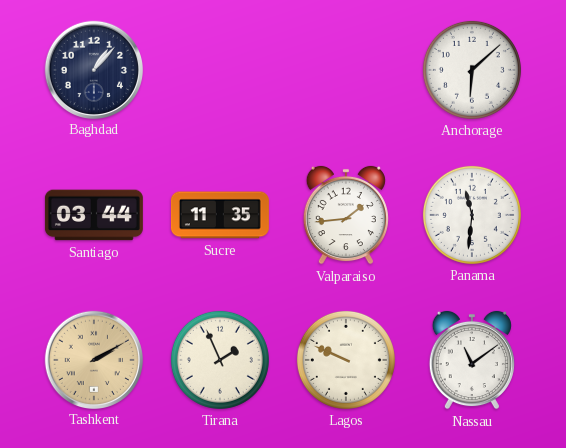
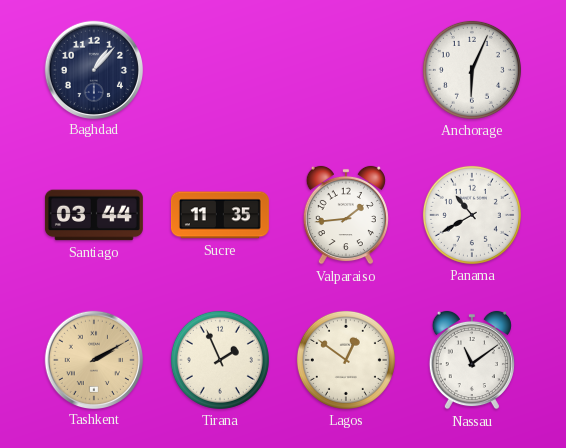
Anchorage: 6:08 -> 6:04 (472, 70)
Panama: 11:31 -> 10:40 (472, 215)
Lagos: 9:49 -> 12:51 (346, 360)
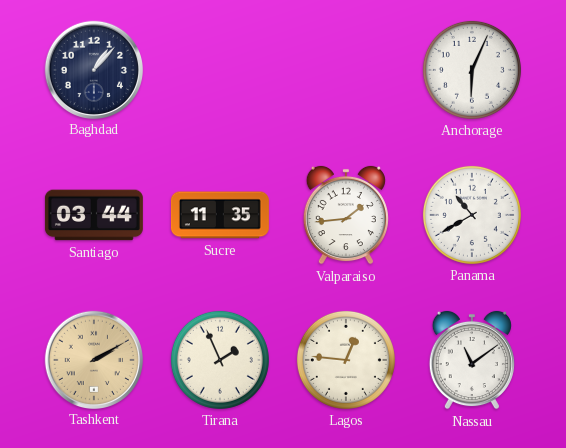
Lagos: 12:51 -> 12:46 (346, 360)
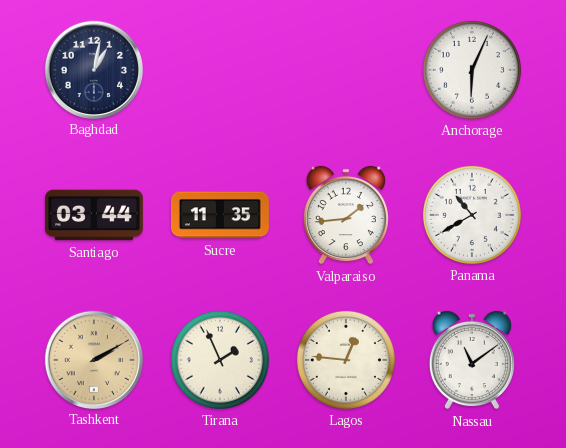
Baghdad: 1:07 -> 1:02 (93, 69)
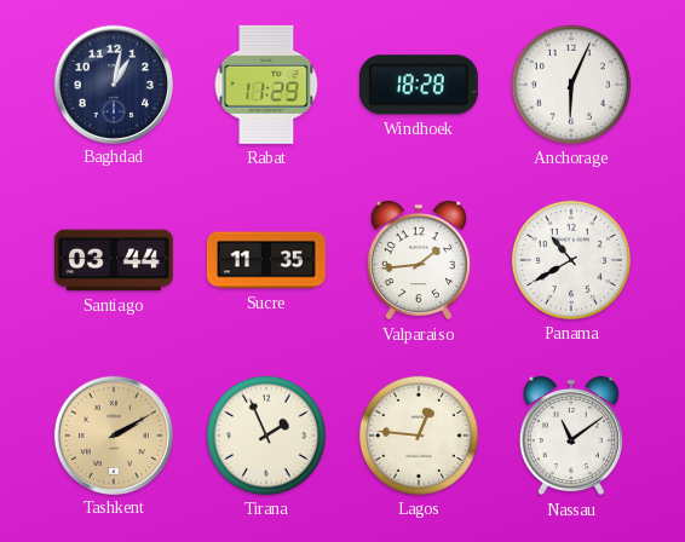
Rabat: none -> 11:29 (266, 85)
Windhoek: none -> 18:28 (419, 85)
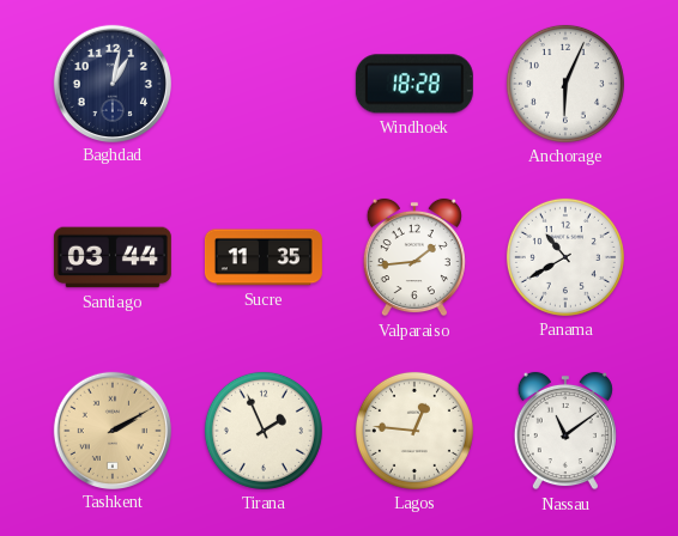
Rabat: 11:29 -> none (266, 85)
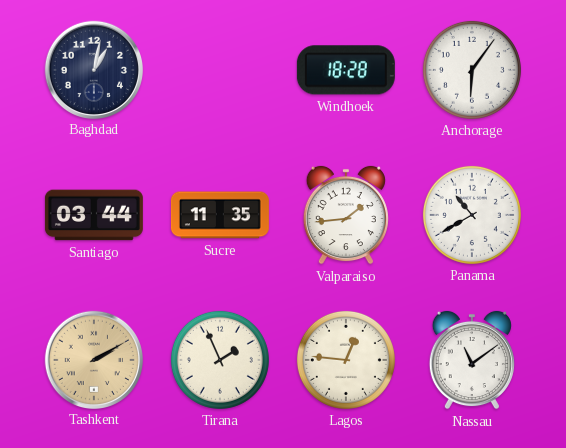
Anchorage: 6:04 -> 6:06 (472, 70)
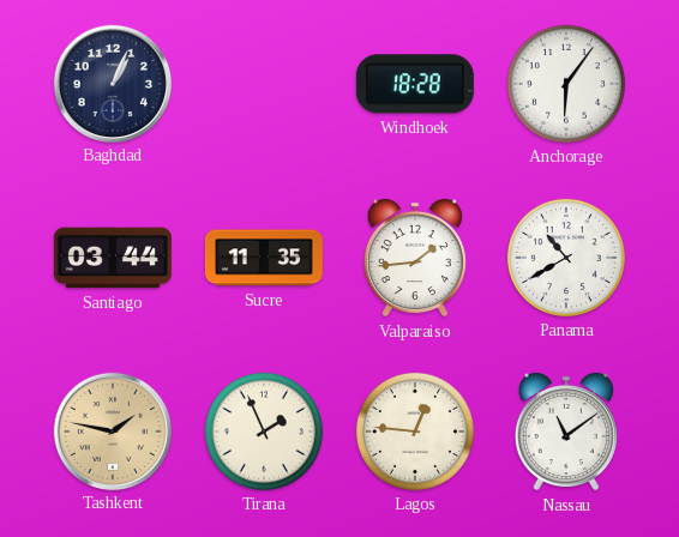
Baghdad: 1:02 -> 1:04 (112, 83)
Tashkent: 2:10 -> 1:47 (112, 430)
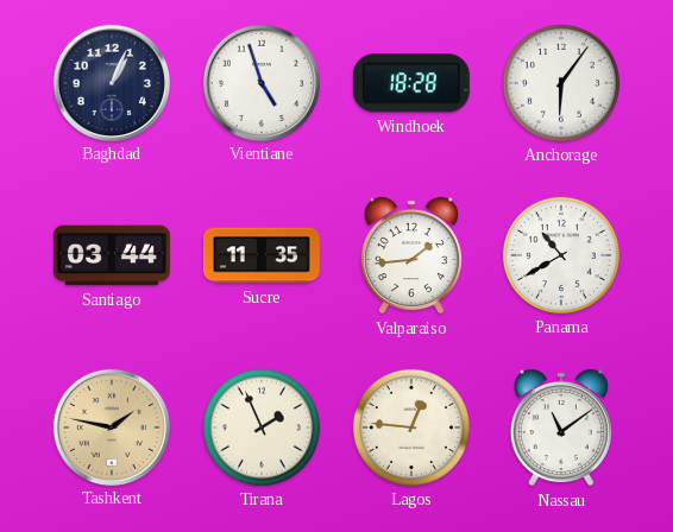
Vientiane: none -> 4:57 (260, 82)
